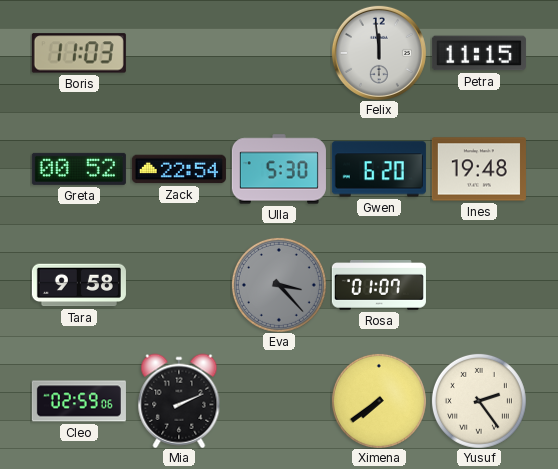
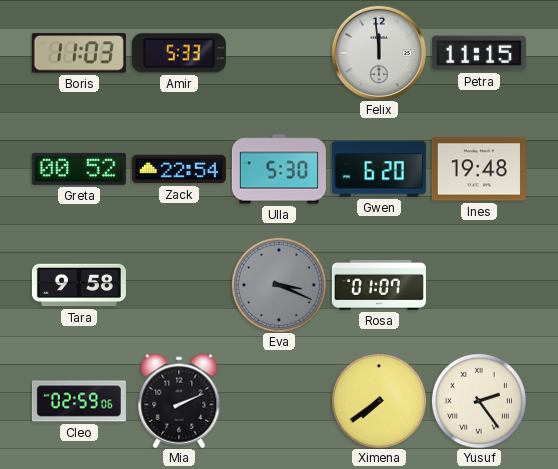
Amir: none -> 5:33 (179, 53)
Eva: 3:23 -> 3:19 (279, 285)
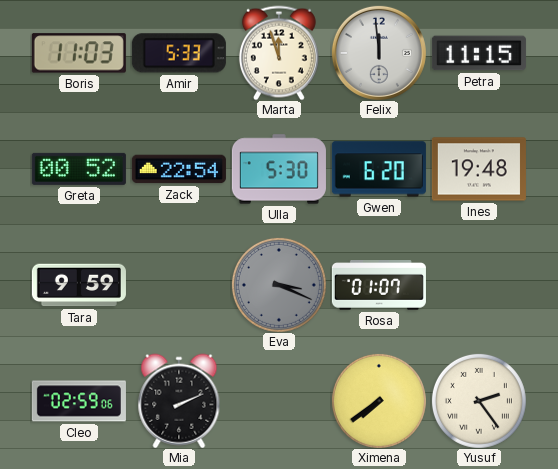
Marta: none -> 11:57 (279, 53)
Tara: 9:58 -> 9:59 (79, 285)
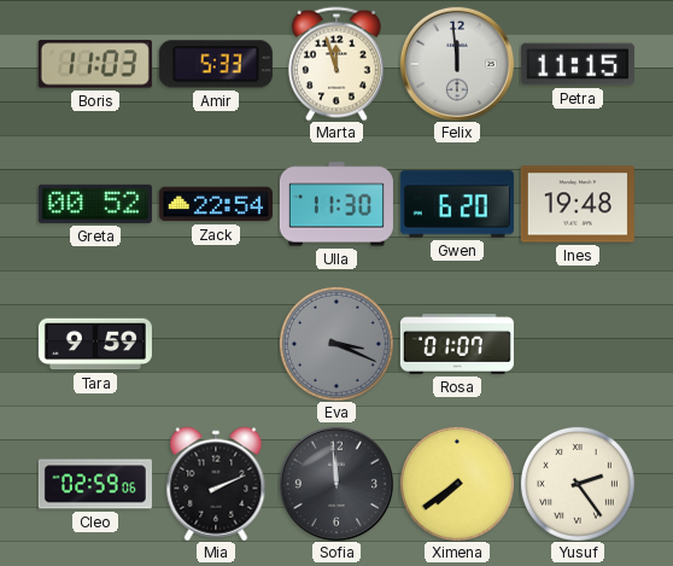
Ulla: 5:30 -> 11:30 (336, 204)
Sofia: none -> 11:59 (336, 484)
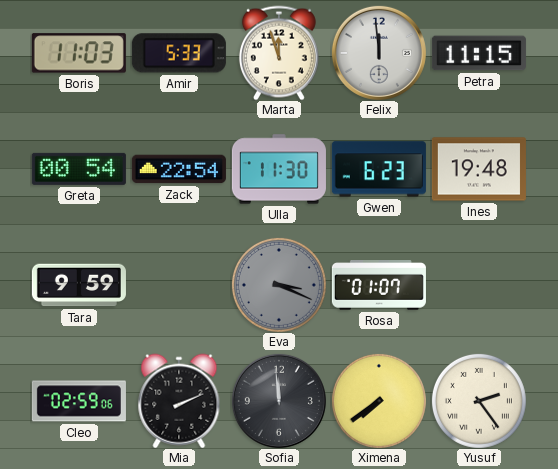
Greta: 00:52 -> 00:54 (79, 169)
Gwen: 6:20 -> 6:23 (379, 169)
